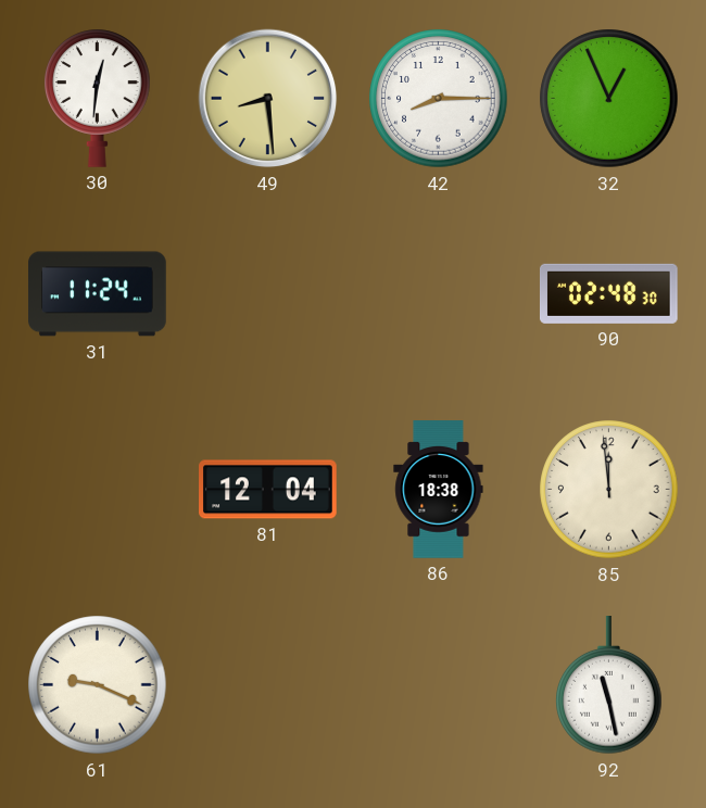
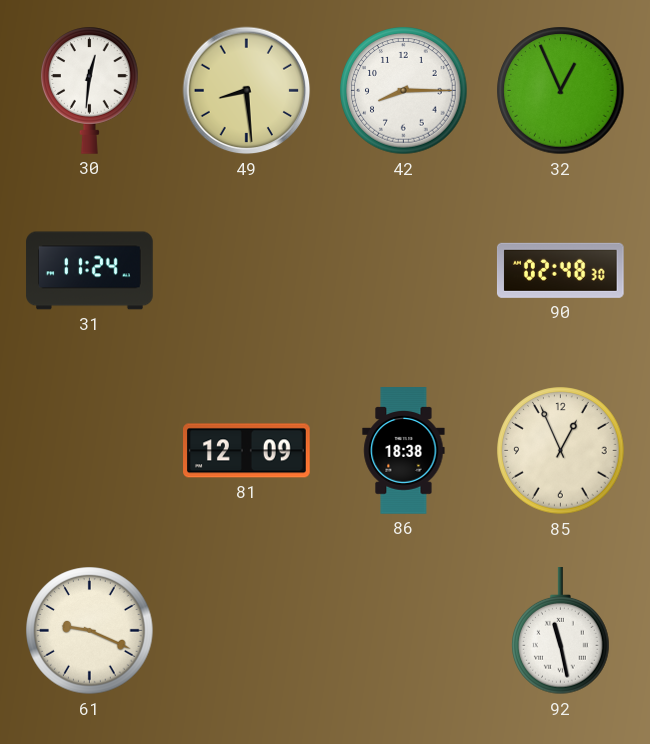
81: 12:04 -> 12:09 (247, 451)
85: 11:59 -> 12:56 (561, 451)
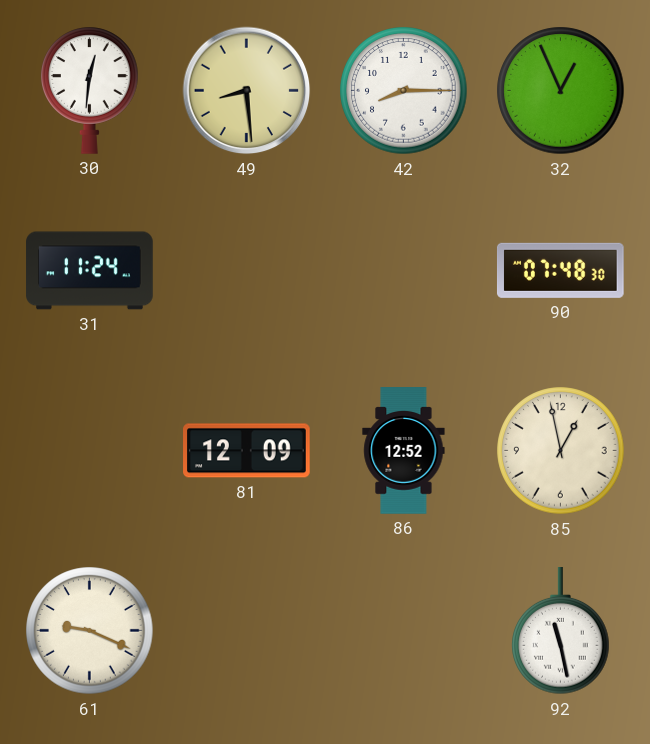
90: 02:48 -> 07:48 (560, 270)
86: 18:38 -> 12:52 (404, 451)
85: 12:56 -> 12:58 (561, 451)
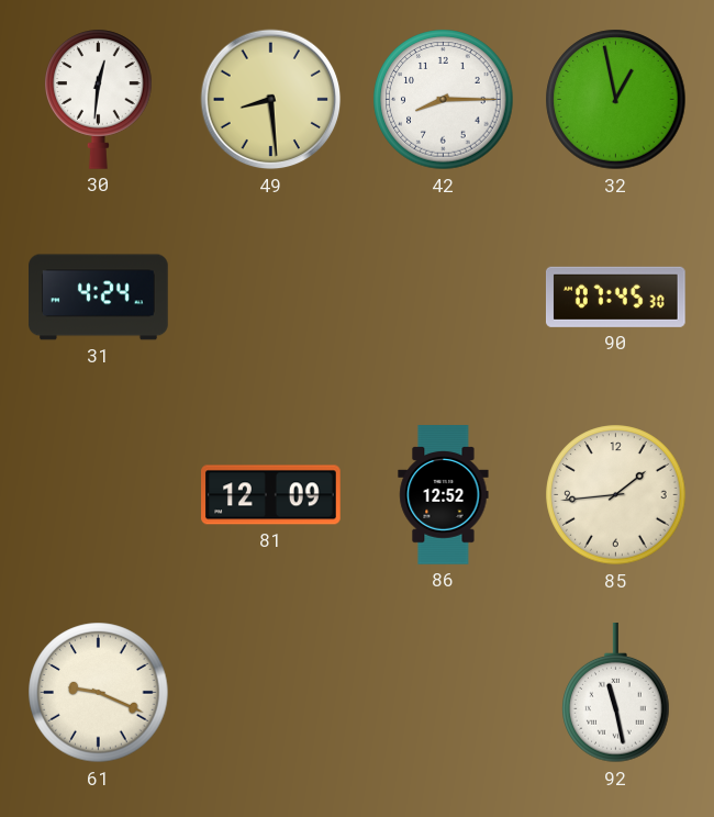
32: 12:56 -> 12:58 (616, 100)
31: 11:24 -> 4:24 (99, 298)
90: 07:48 -> 07:45 (615, 296)
85: 12:58 -> 1:44 (616, 495)
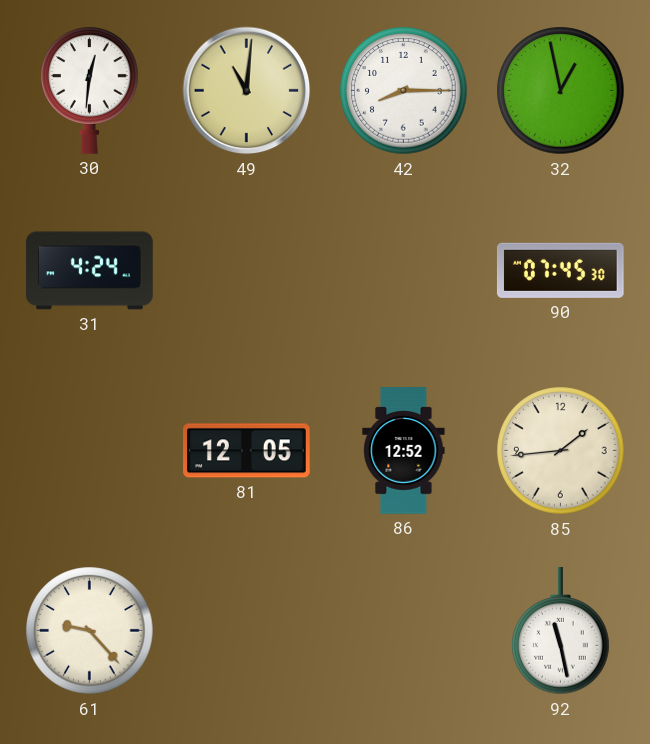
49: 8:29 -> 11:01 (247, 91)
81: 12:09 -> 12:05 (247, 451)
61: 9:19 -> 9:23 (90, 631)
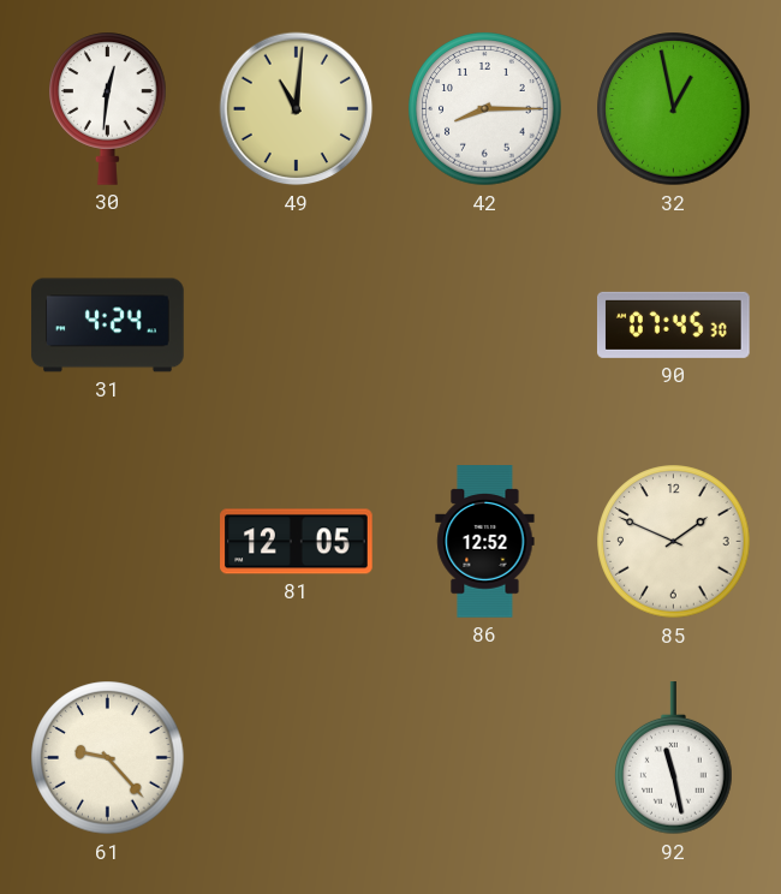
85: 1:44 -> 1:49 (674, 542)
